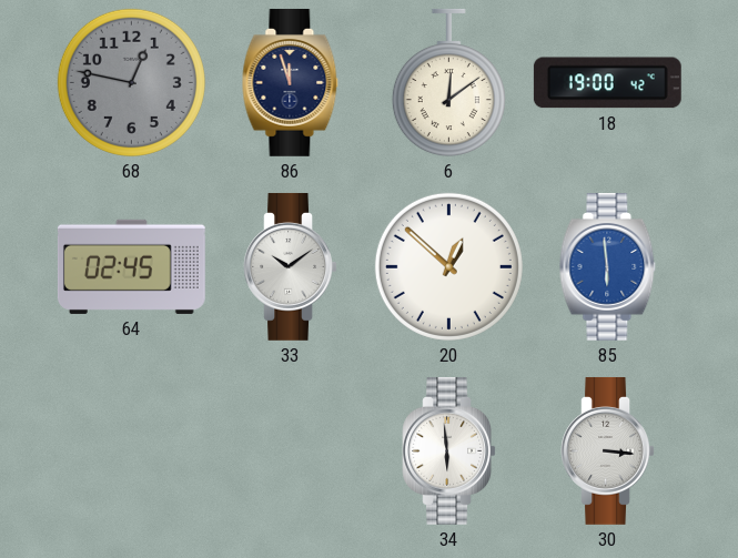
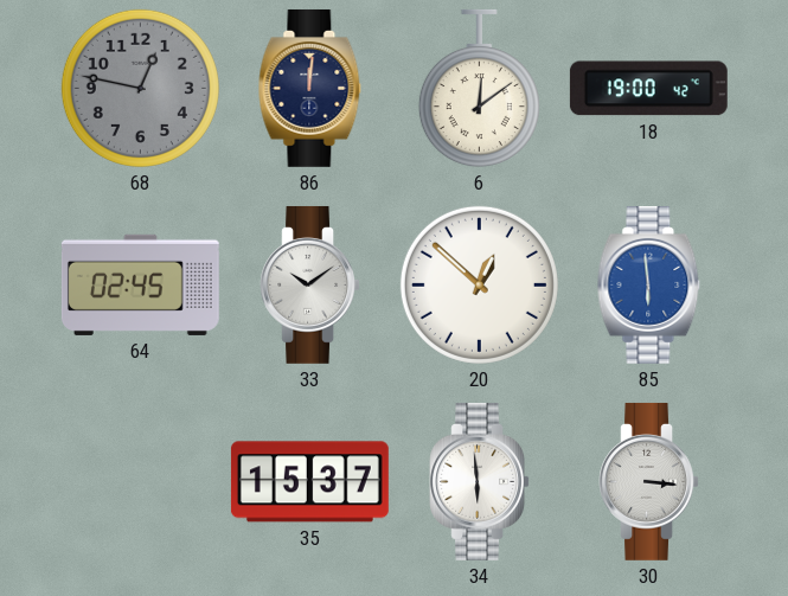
86: 11:57 -> 12:01 (310, 88)
35: none -> 15:37 (309, 482)
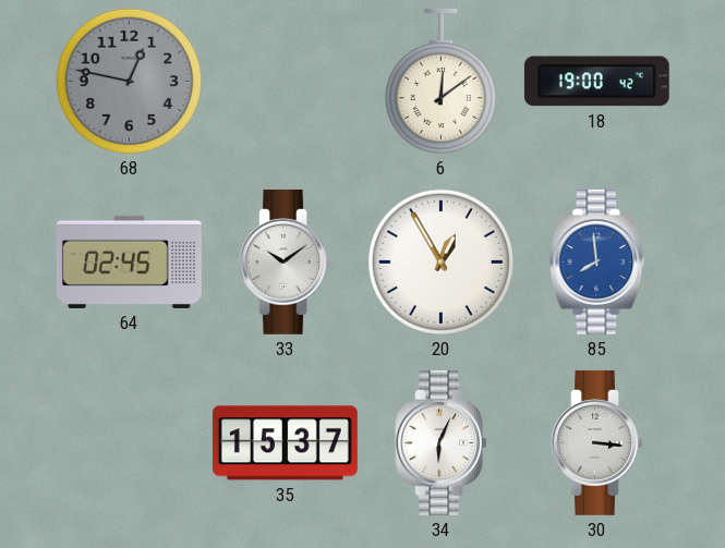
86: 12:01 -> none (310, 88)
20: 12:52 -> 12:55 (440, 261)
85: 5:59 -> 7:59 (597, 261)
34: 5:59 -> 6:04 (440, 442)
